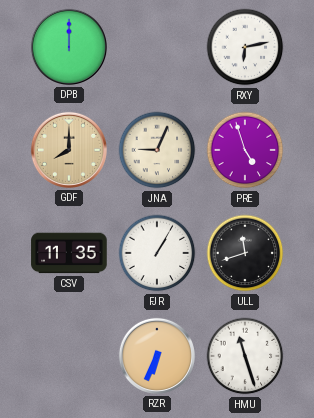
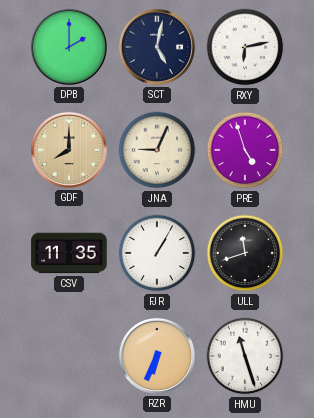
DPB: 12:00 -> 2:00 (69, 47)
SCT: none -> 5:02 (157, 47)
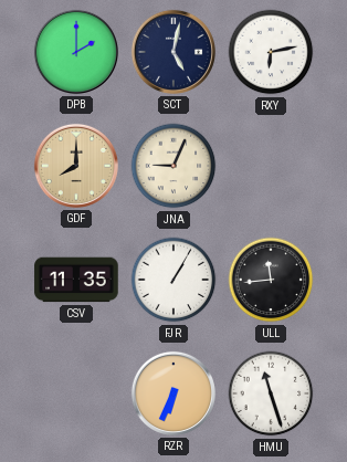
PRE: 4:57 -> none (245, 150)
ULL: 11:42 -> 11:44 (271, 280)
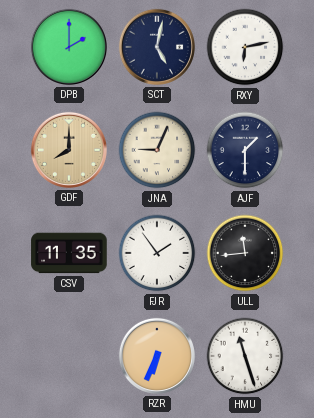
AJF: none -> 1:30 (245, 150)
FJR: 1:05 -> 1:54 (157, 253)
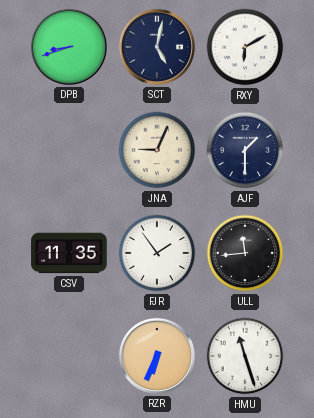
DPB: 2:00 -> 8:42 (69, 47)
RXY: 6:13 -> 6:10 (245, 47)
GDF: 8:00 -> none (69, 150)
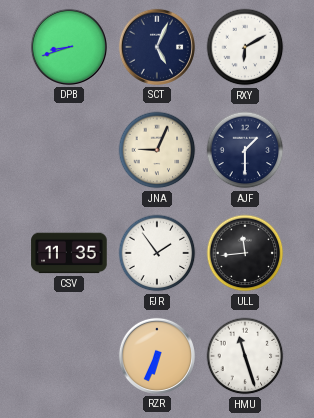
SCT: 5:02 -> 5:04 (157, 47)
